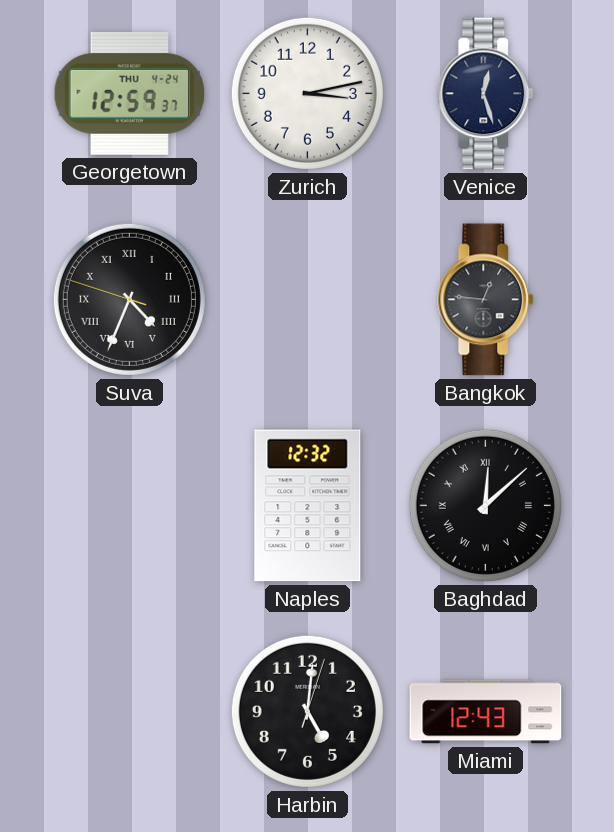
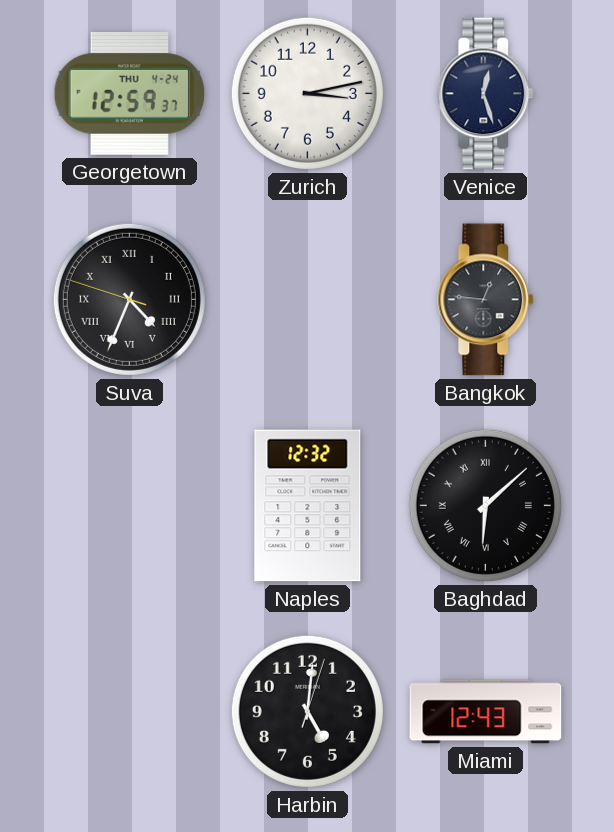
Baghdad: 12:08 -> 6:08 (485, 505)
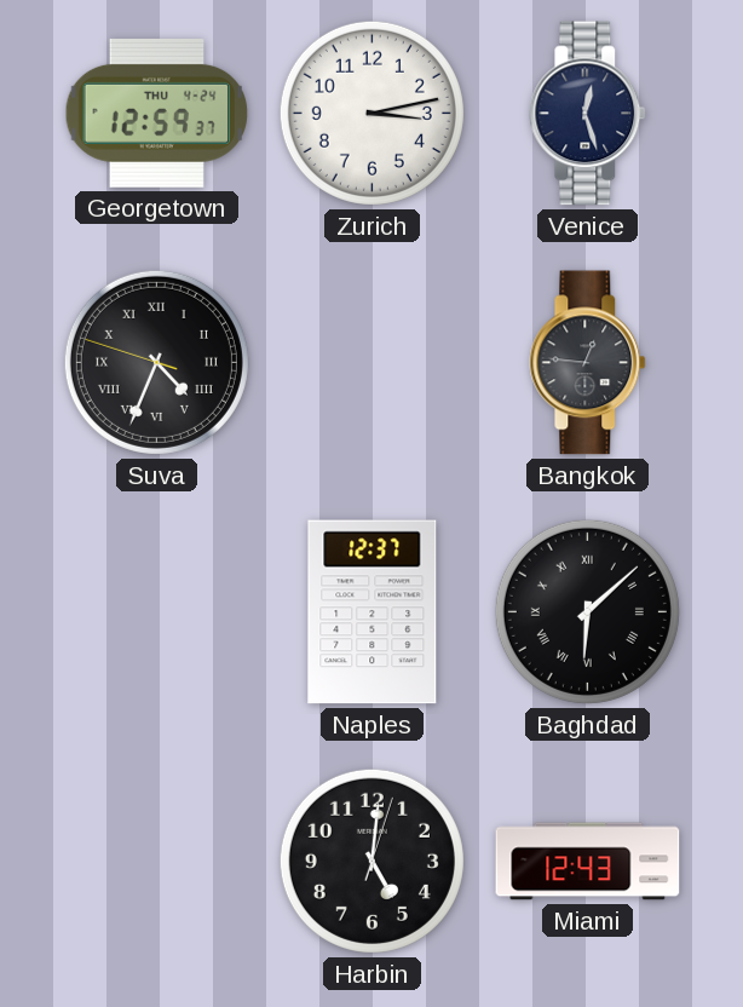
Naples: 12:32 -> 12:37 (373, 612)
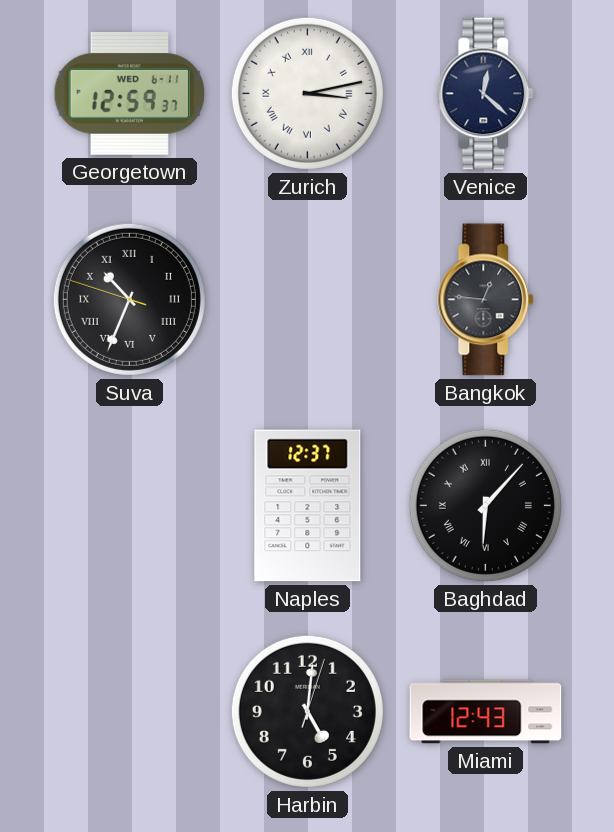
Georgetown date: THU 4-24 -> WED 6-11 (129, 93)
Zurich numerals: Arabic -> Roman (307, 93)
Venice: 12:27 -> 12:22 (486, 94)
Suva: 4:33 -> 10:33 (129, 299)
Baghdad: 6:08 -> 6:07 (485, 505)
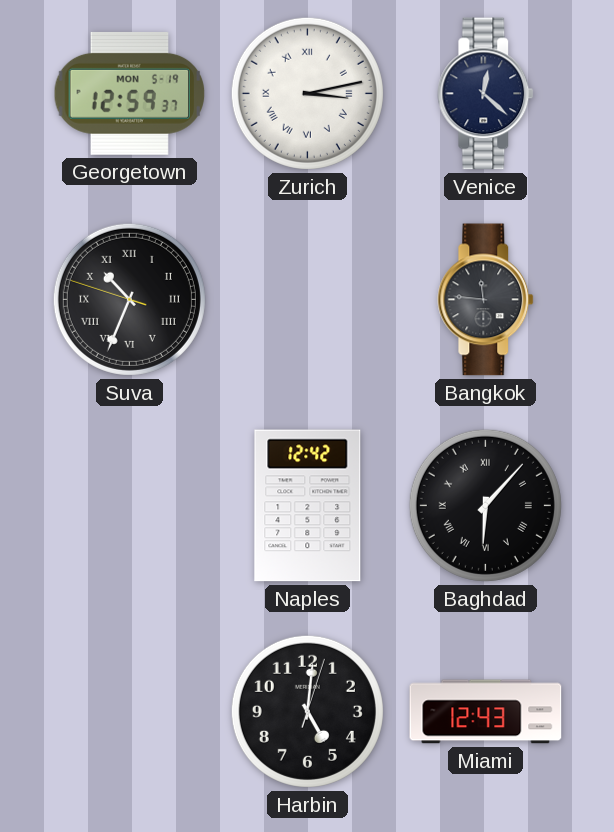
Georgetown date: WED 6-11 -> MON 5-19 (129, 93)
Bangkok: 12:46 -> 11:46 (486, 300)
Naples: 12:37 -> 12:42 (308, 506)
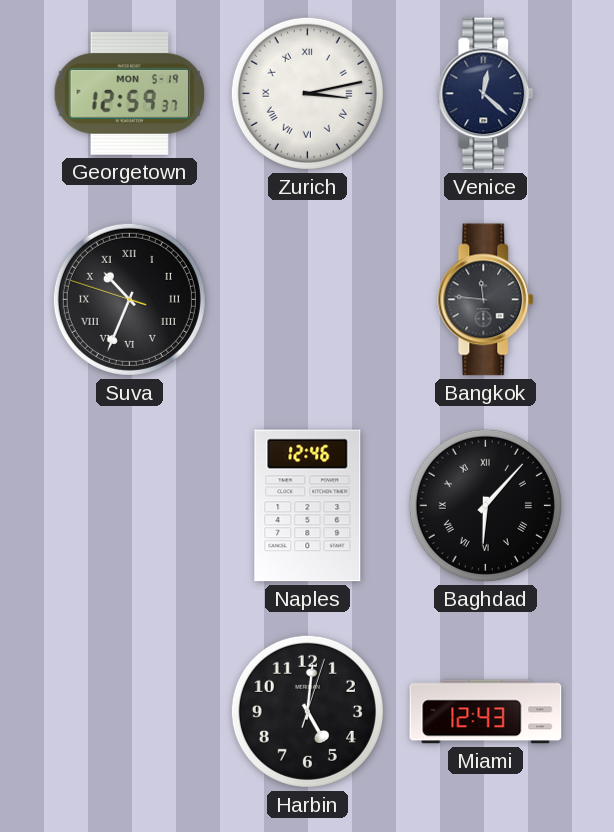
Naples: 12:42 -> 12:46 (308, 506)
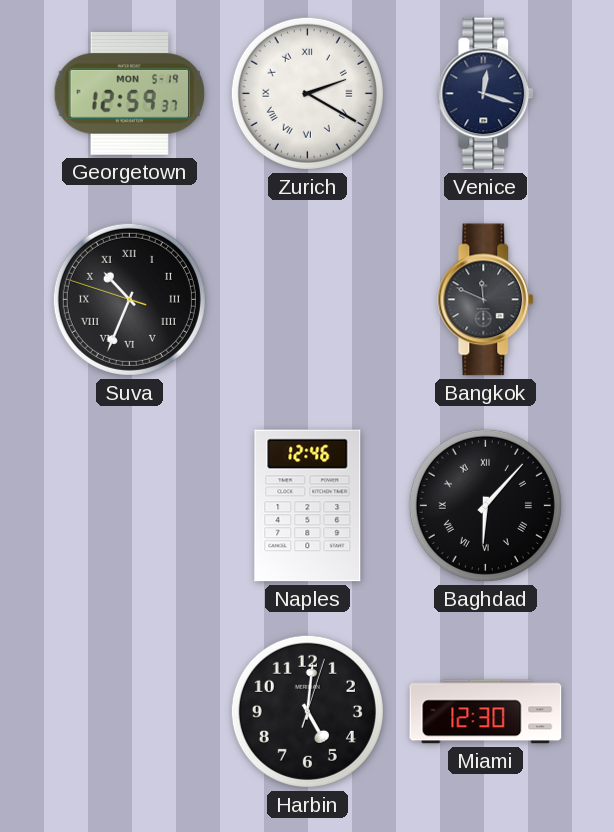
Zurich: 3:13 -> 2:20 (307, 93)
Venice: 12:22 -> 12:18 (486, 94)
Bangkok: 11:46 -> 11:49 (486, 300)
Miami: 12:43 -> 12:30 (486, 712)
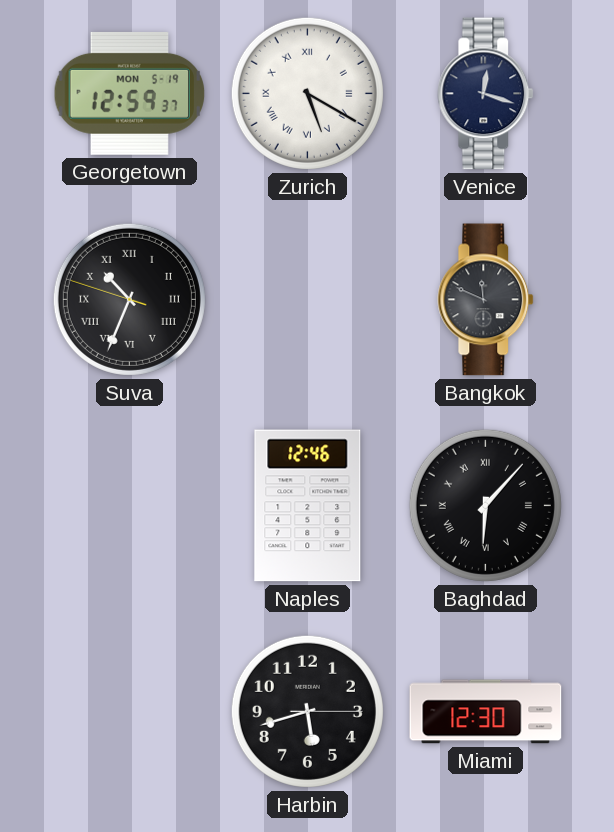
Zurich: 2:20 -> 5:20 (307, 93)
Harbin: 5:01 -> 5:42 (307, 711)
